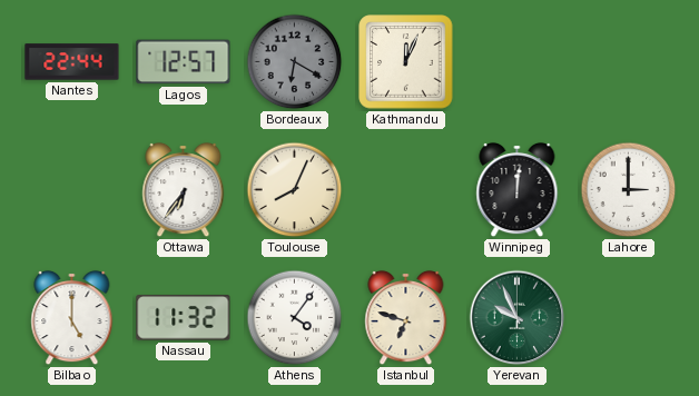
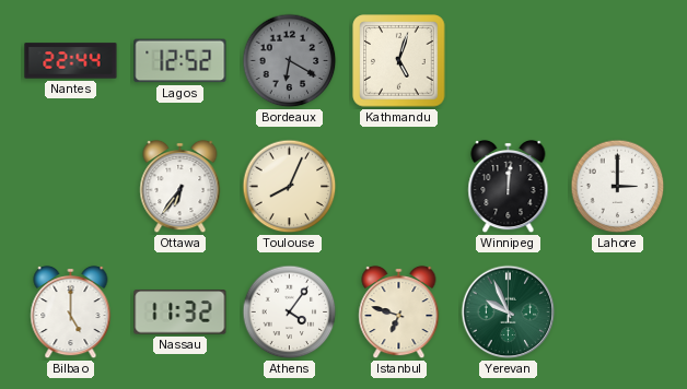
Lagos: 12:57 -> 12:52 (181, 61)
Kathmandu: 12:04 -> 5:03 (399, 61)
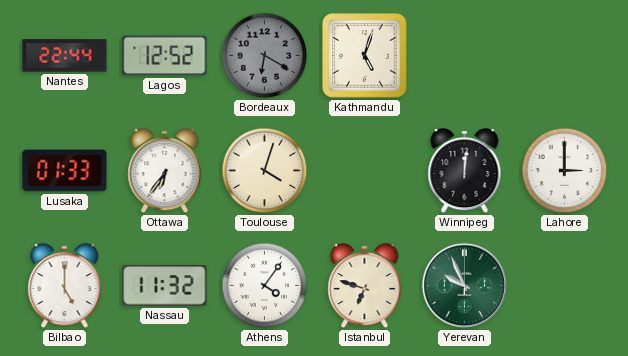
Lusaka: none -> 01:33 (65, 171)
Toulouse: 8:04 -> 4:03 (265, 171)
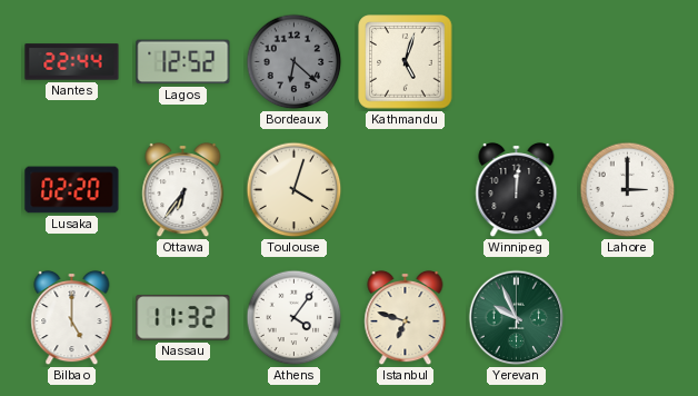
Bordeaux: 6:20 -> 6:22 (295, 62)
Lusaka: 01:33 -> 02:20 (72, 190)
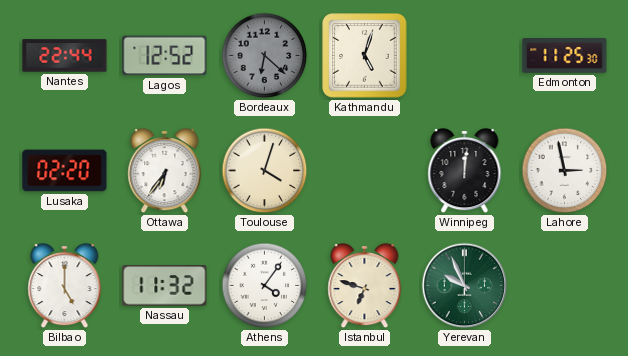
Edmonton: none -> 11:25 (565, 56)
Lahore: 3:00 -> 2:58 (565, 171)
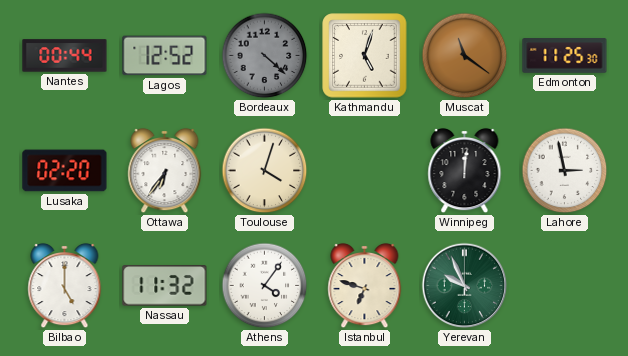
Nantes: 22:44 -> 00:44 (65, 56)
Bordeaux: 6:22 -> 4:22 (265, 56)
Muscat: none -> 11:21 (465, 56)
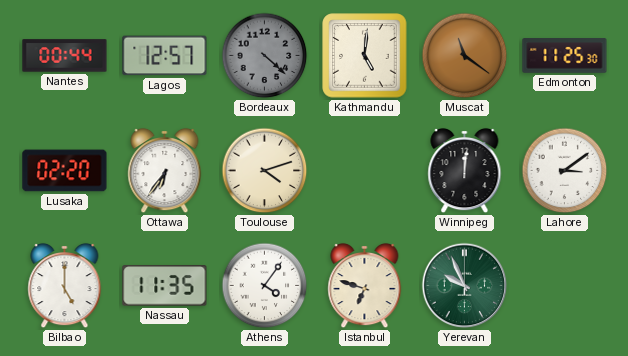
Lagos: 12:52 -> 12:57 (165, 56)
Kathmandu: 5:03 -> 5:01 (365, 56)
Toulouse: 4:03 -> 4:12 (265, 171)
Lahore: 2:58 -> 3:09 (565, 171)
Nassau: 11:32 -> 11:35 (165, 286)
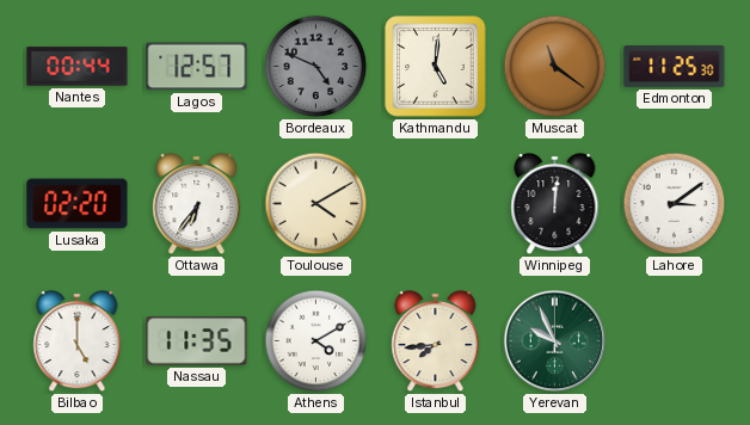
Bordeaux: 4:22 -> 4:49 (316, 67)
Toulouse: 4:12 -> 4:10 (316, 204)
Athens: 4:06 -> 4:10 (316, 341)
Istanbul: 6:48 -> 7:44 (436, 341)
